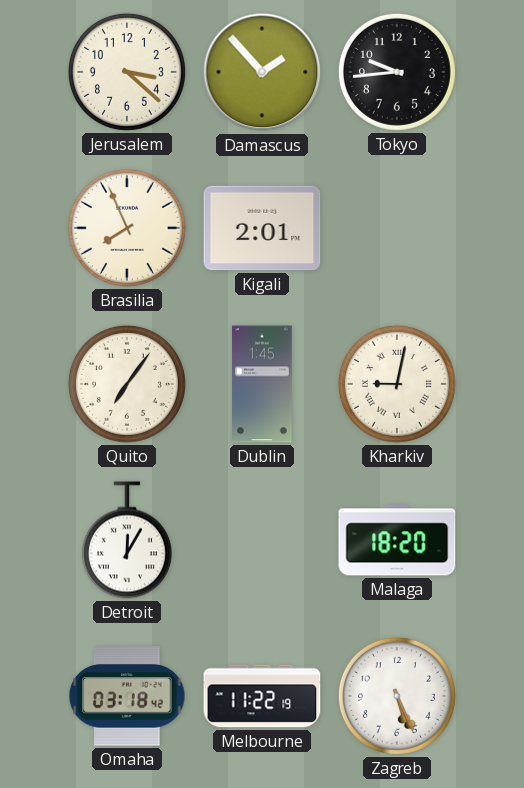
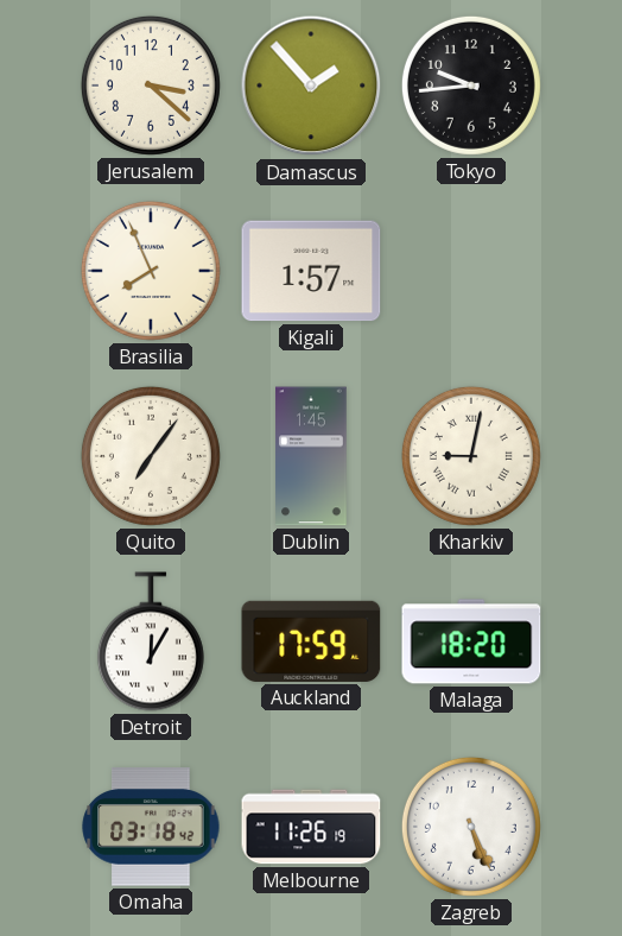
Kigali: 2:01 -> 1:57 (311, 271)
Auckland: none -> 17:59 (311, 641)
Melbourne: 11:22 -> 11:26 (311, 827)
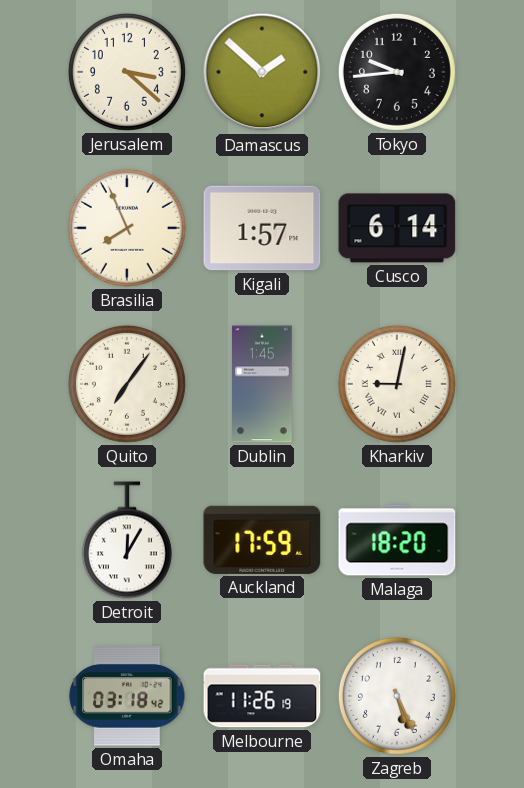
Damascus: 1:53 -> 1:52 (262, 72)
Cusco: none -> 6:14 (397, 228)
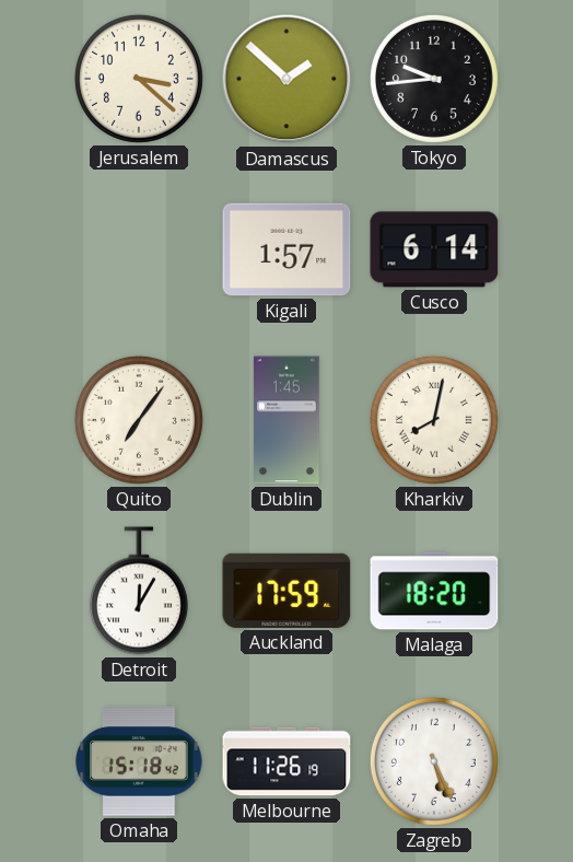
Brasilia: 7:56 -> none (127, 228)
Kharkiv: 9:02 -> 8:02 (434, 420)
Omaha: 03:18 -> 15:18 (139, 761)
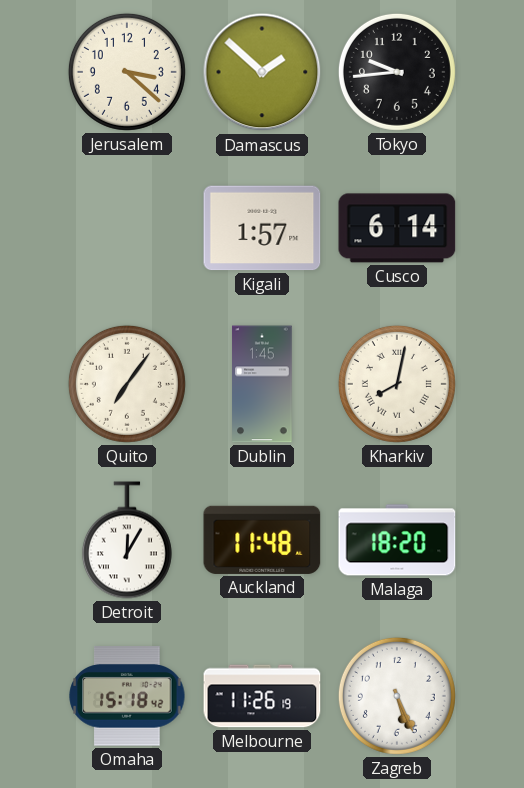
Auckland: 17:59 -> 11:48 (262, 540)
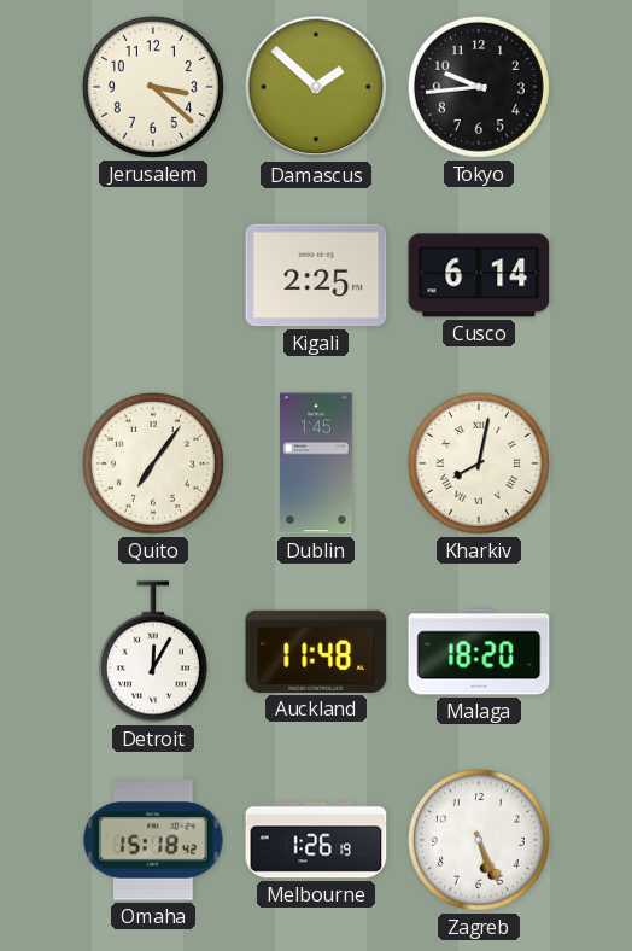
Kigali: 1:57 -> 2:25 (316, 275)
Melbourne: 11:26 -> 1:26 (316, 840)
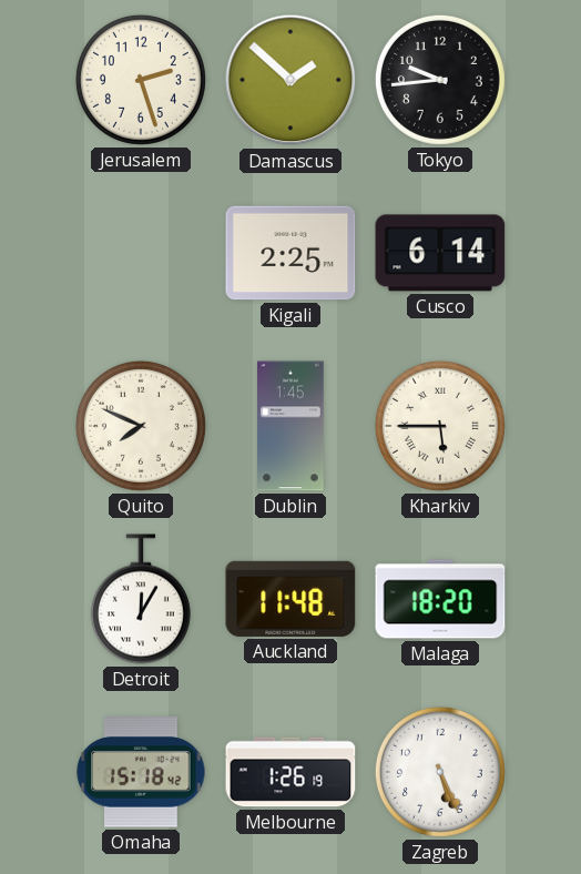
Jerusalem: 3:22 -> 2:27 (141, 80)
Quito: 7:06 -> 7:49 (141, 426)
Kharkiv: 8:02 -> 5:45 (440, 426)
